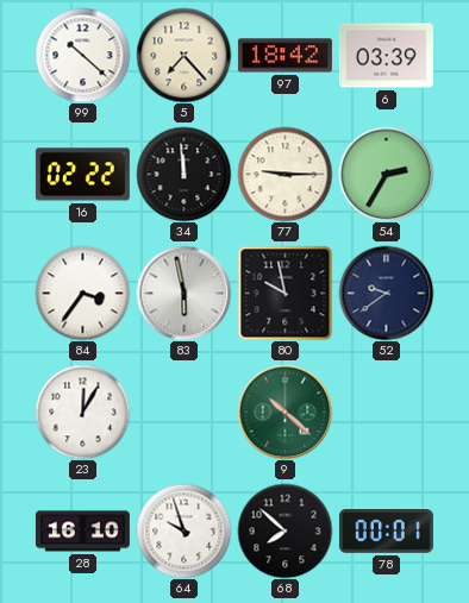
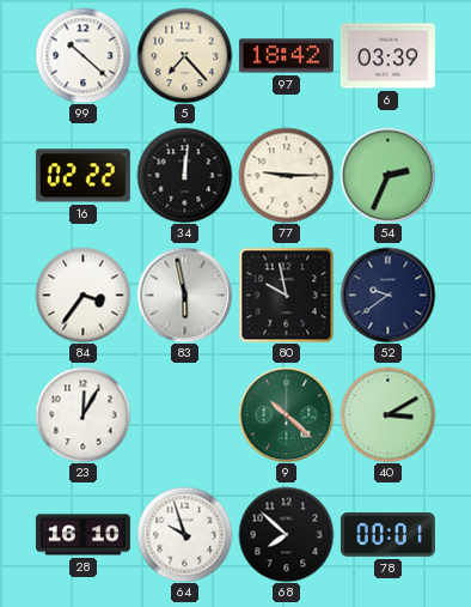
34: 11:59 -> 12:01 (184, 175)
54: 2:35 -> 2:34 (387, 175)
40: none -> 3:10 (387, 414)
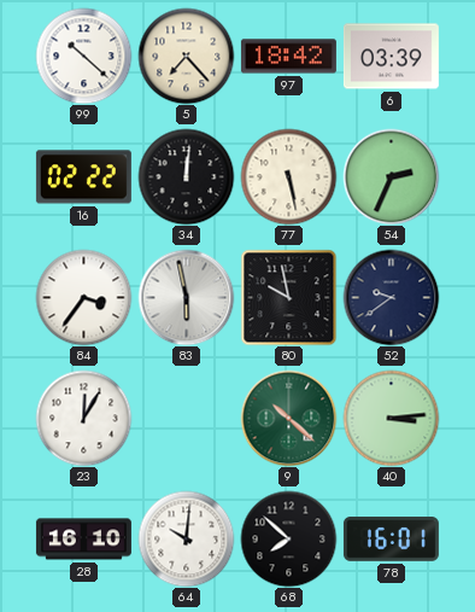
77: 9:15 -> 5:28 (288, 176)
40: 3:10 -> 3:14 (391, 418)
64: 9:57 -> 10:01 (186, 538)
78: 00:01 -> 16:01 (391, 540)
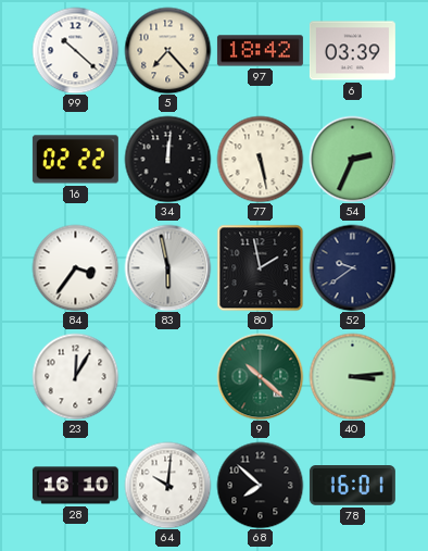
80: 9:58 -> 1:58 (260, 267)
